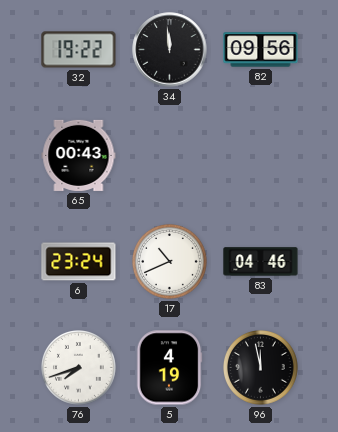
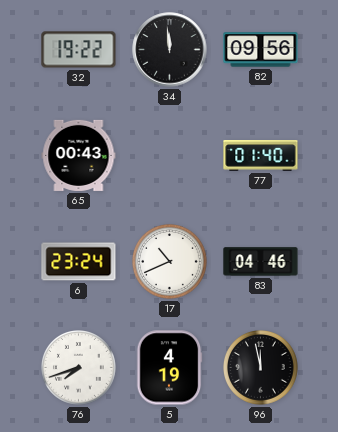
77: none -> 01:40 (261, 156)
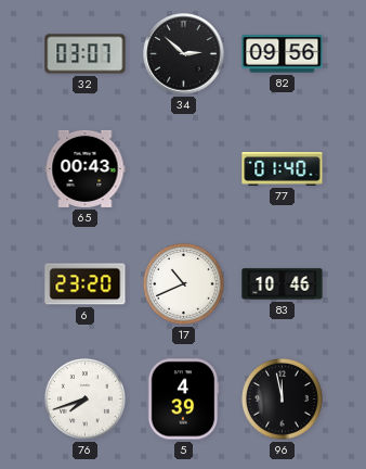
32: 19:22 -> 03:07 (86, 54)
34: 11:59 -> 2:52 (184, 54)
6: 23:24 -> 23:20 (86, 284)
83: 04:46 -> 10:46 (283, 284)
5: 4:19 -> 4:39 (183, 400)
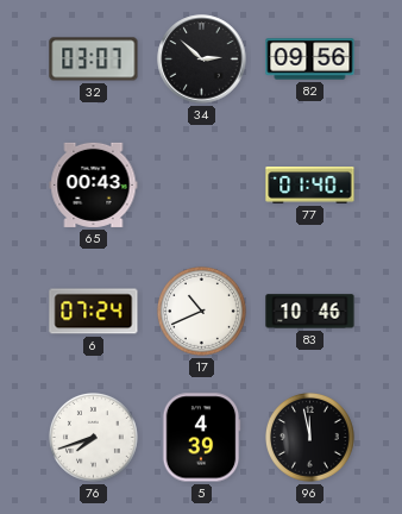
6: 23:20 -> 07:24 (94, 312)
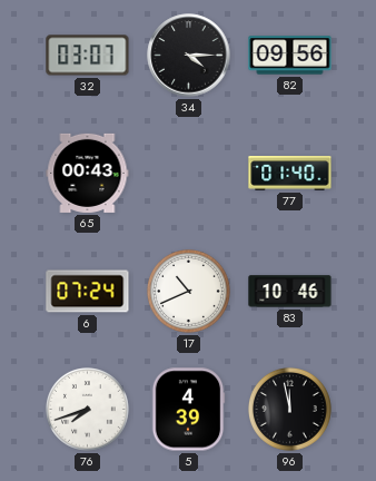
34: 2:52 -> 4:15 (189, 56)
